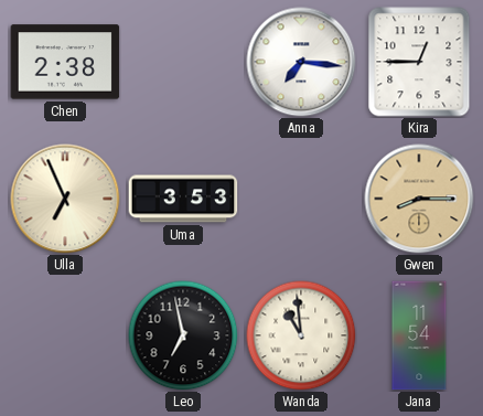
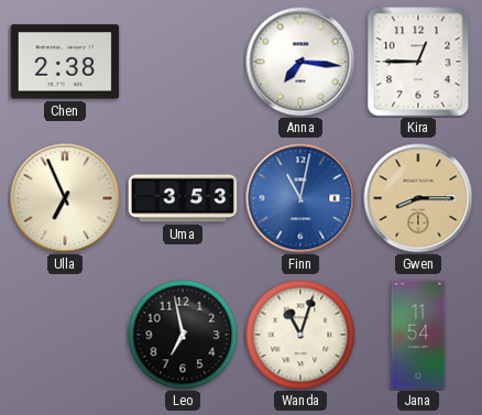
Finn: none -> 11:02 (300, 198)
Wanda: 10:59 -> 11:03 (300, 335)
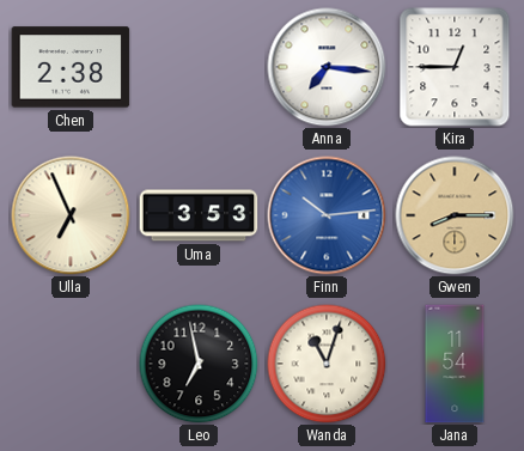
Finn: 11:02 -> 10:14 (327, 215)
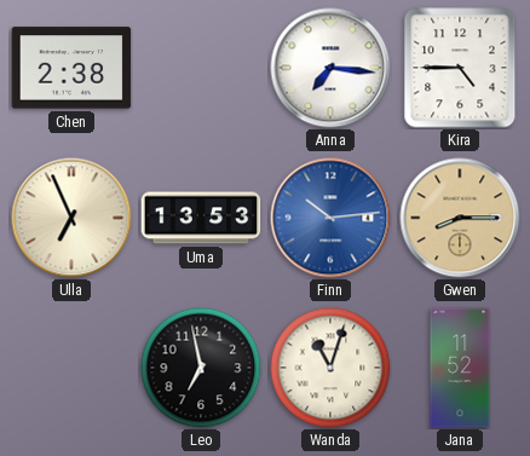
Kira: 12:45 -> 4:45 (460, 68)
Uma: 3:53 -> 13:53 (201, 218)
Jana: 11:54 -> 11:52 (460, 368)
